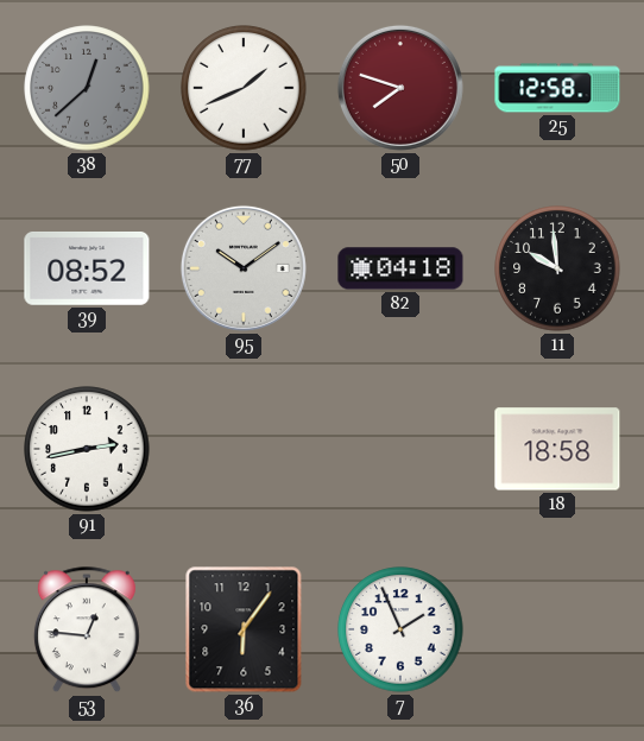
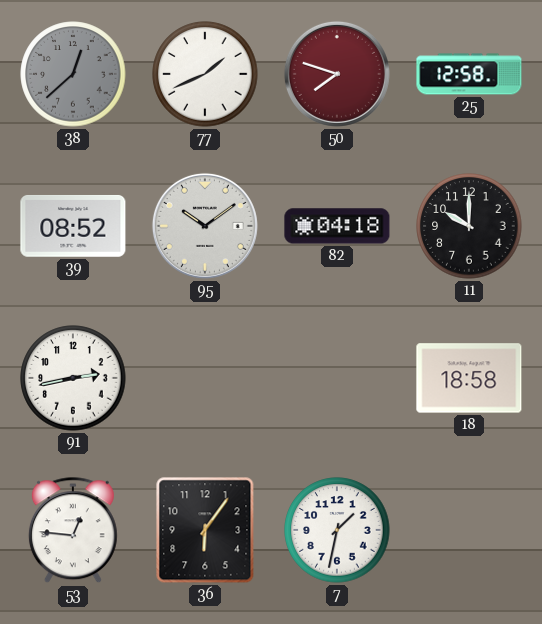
11: 9:59 -> 10:00 (469, 226)
7: 1:56 -> 1:32 (337, 530)
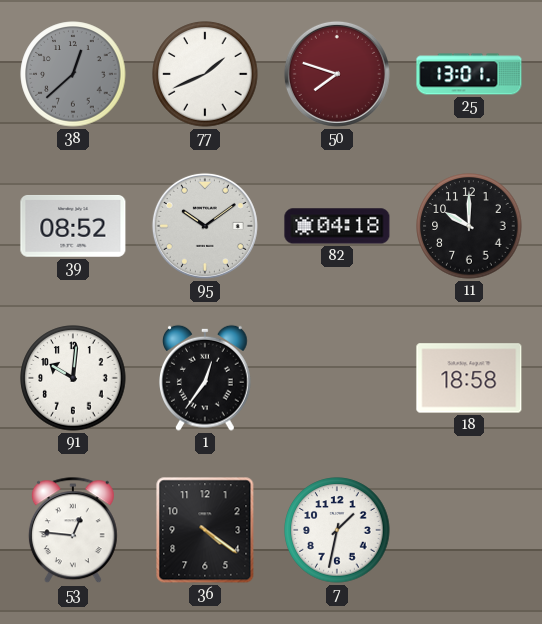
25: 12:58 -> 13:01 (469, 74)
91: 2:43 -> 10:01 (73, 378)
1: none -> 12:36 (206, 378)
36: 6:06 -> 4:21 (205, 530)
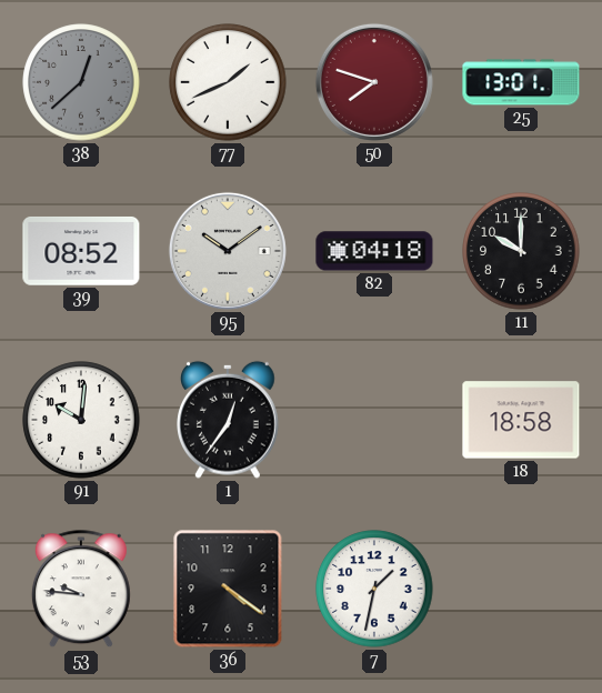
53: 12:46 -> 9:46 (81, 590)
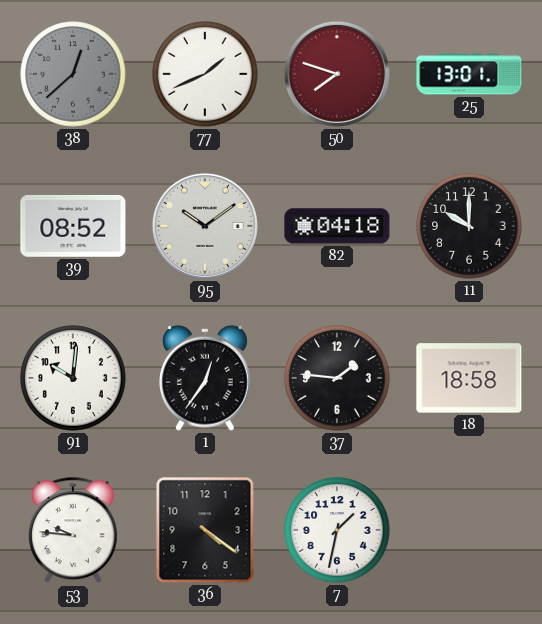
37: none -> 1:46 (337, 378)
